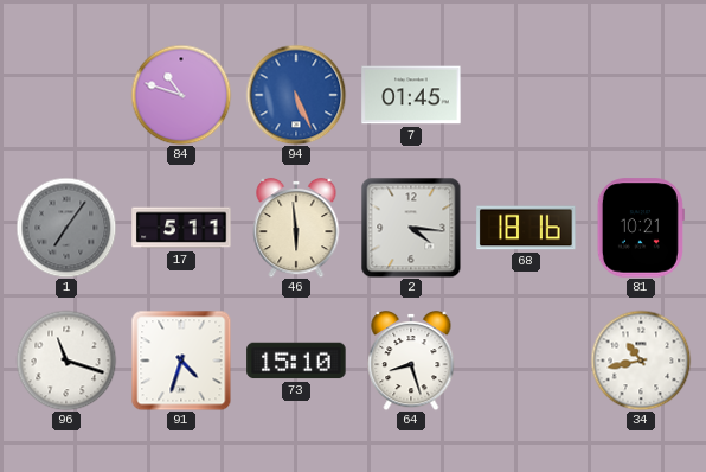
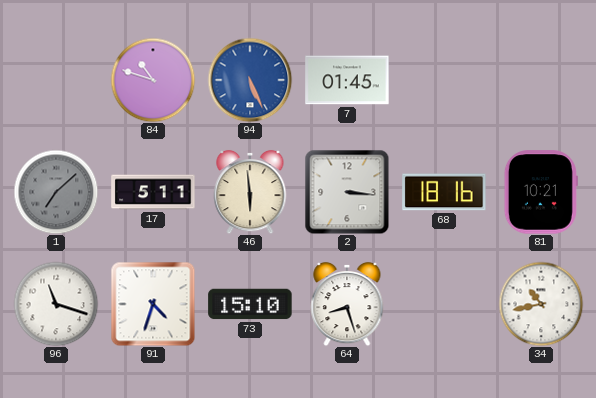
1: 7:06 -> 7:08 (56, 192)
2: 4:16 -> 3:16 (347, 192)
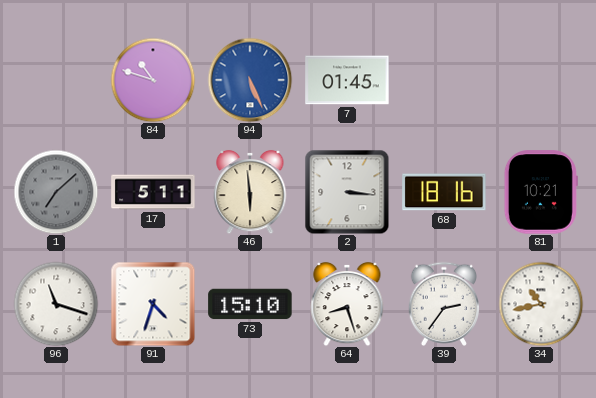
39: none -> 2:36 (444, 304)
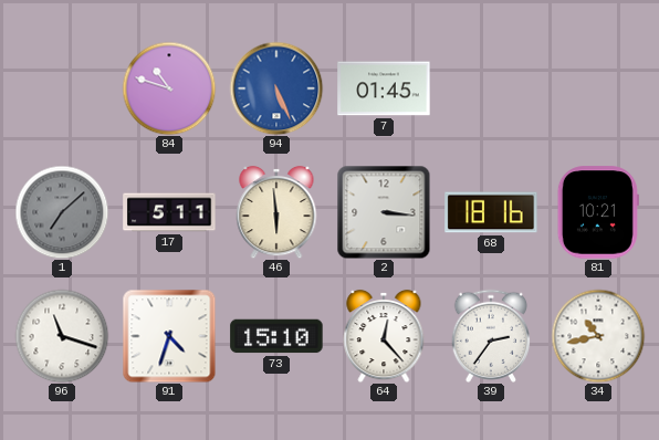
64: 8:27 -> 12:23 (384, 336)
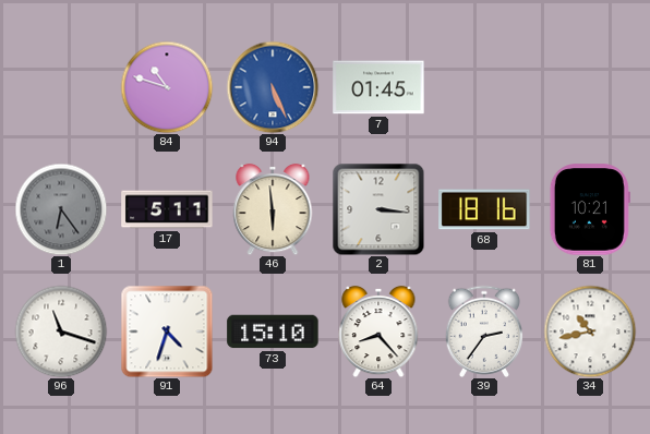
1: 7:08 -> 6:24 (61, 209)
64: 12:23 -> 8:23 (378, 331)
